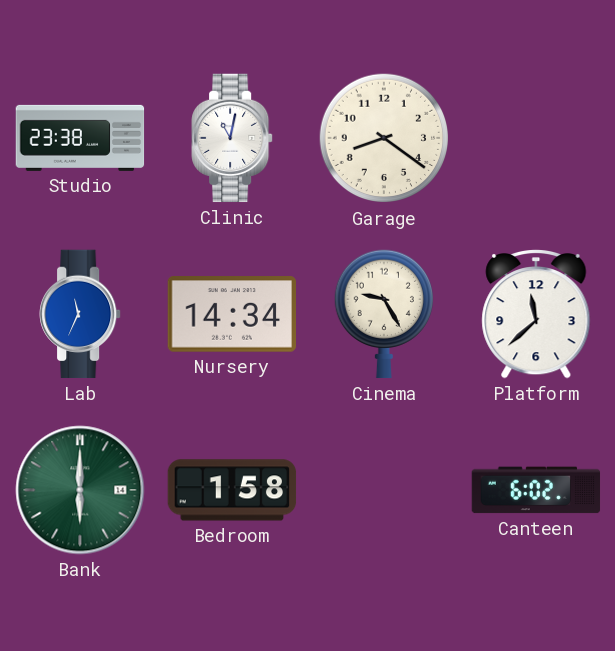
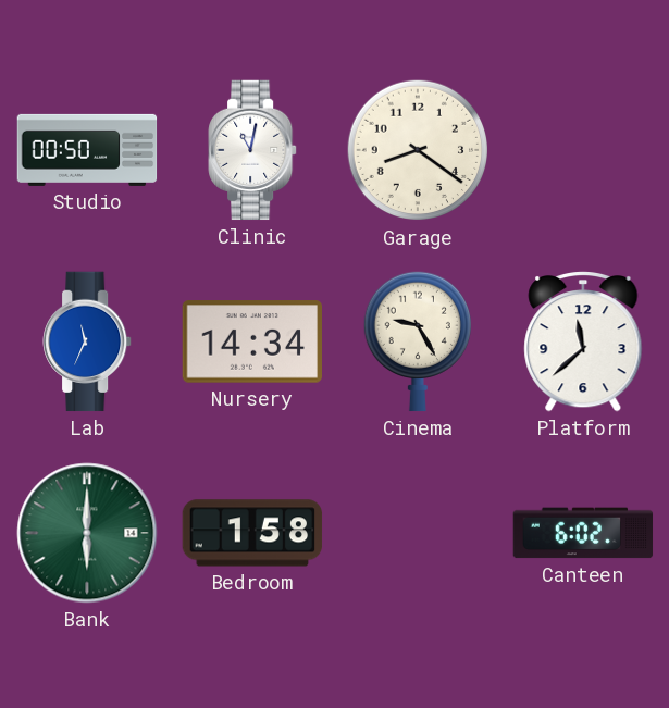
Studio: 23:38 -> 00:50 (87, 150)
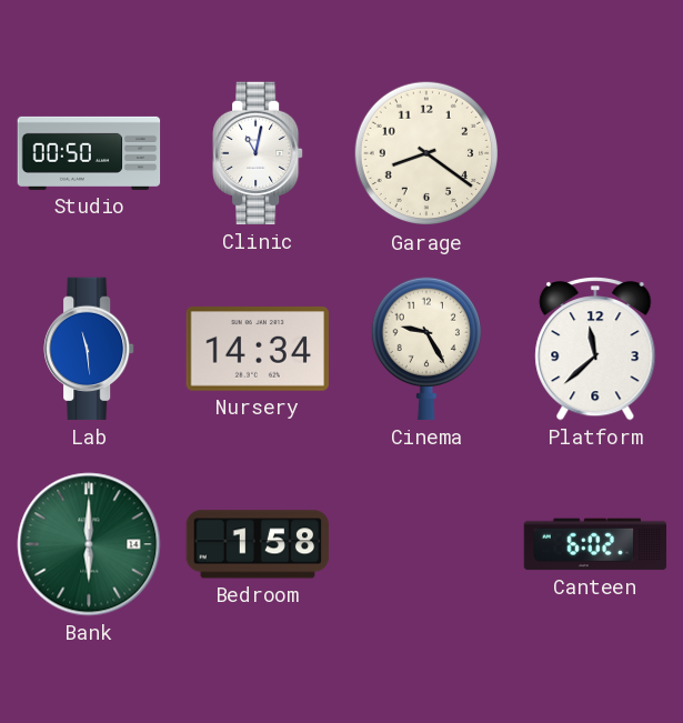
Lab: 11:34 -> 11:29 (89, 349)
